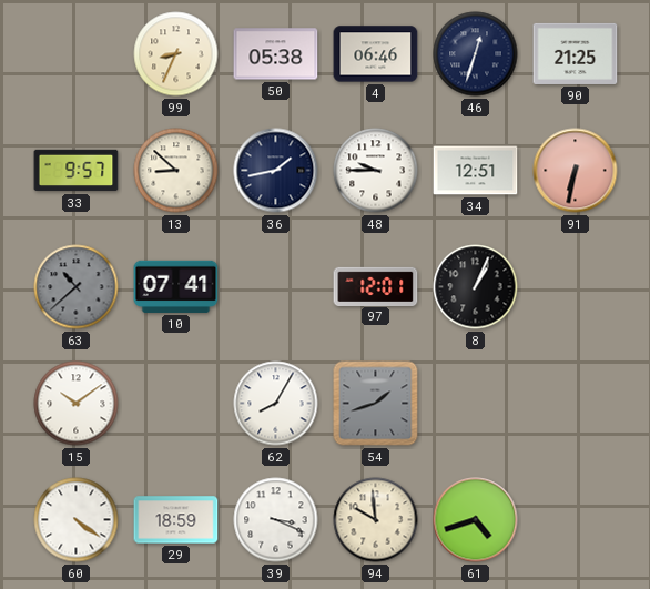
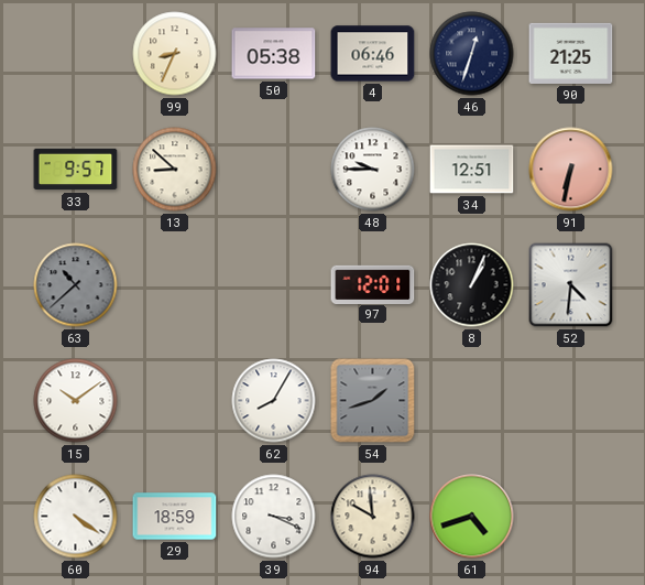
36: 1:43 -> none (276, 171)
10: 07:41 -> none (176, 286)
52: none -> 4:31 (571, 285)
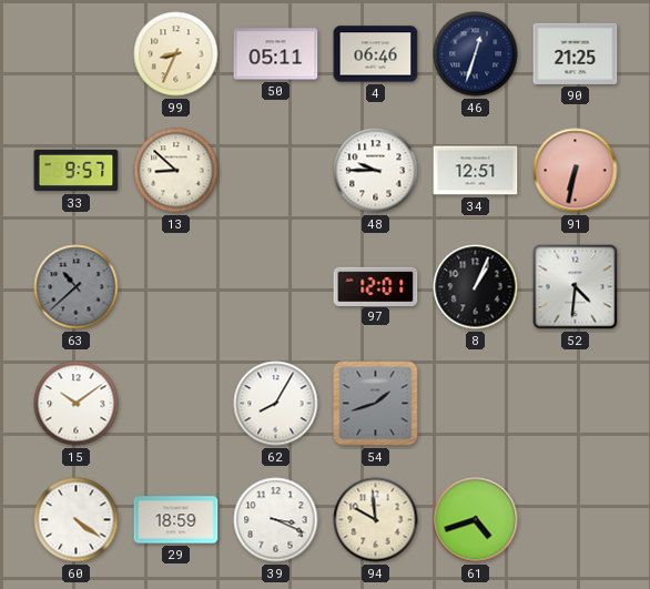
50: 05:38 -> 05:11 (276, 54)
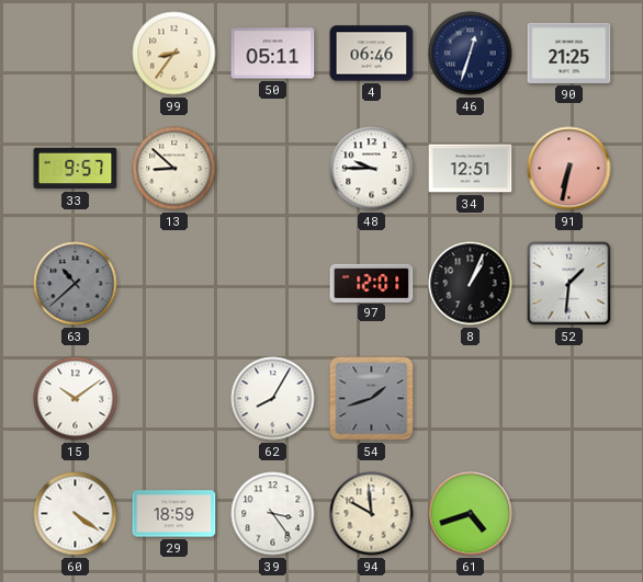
99: 8:34 -> 8:36 (174, 54)
52: 4:31 -> 1:31 (569, 284)
39: 3:19 -> 3:24 (273, 514)
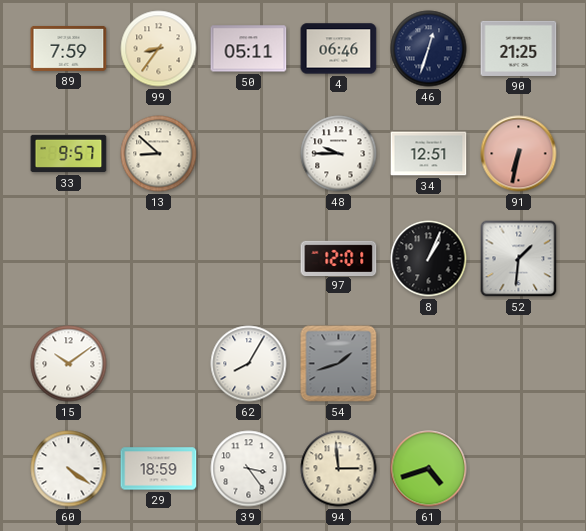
89: none -> 7:59 (69, 48)
63: 10:38 -> none (76, 284)
94: 9:59 -> 2:59 (339, 469)
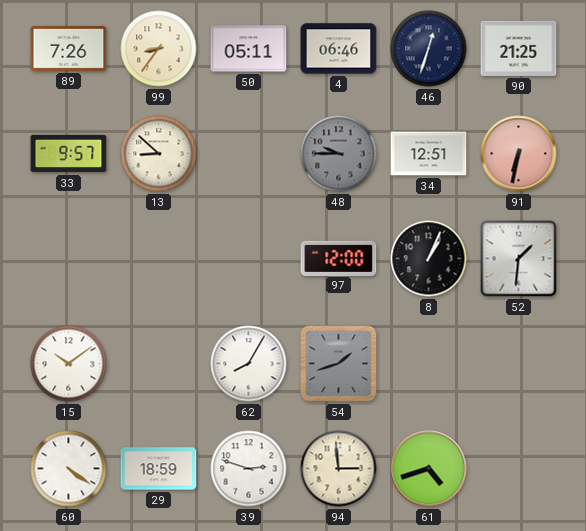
89: 7:59 -> 7:26 (69, 48)
48 dial: white -> grey (339, 154)
97: 12:01 -> 12:00 (339, 258)
39: 3:24 -> 2:48 (249, 469)
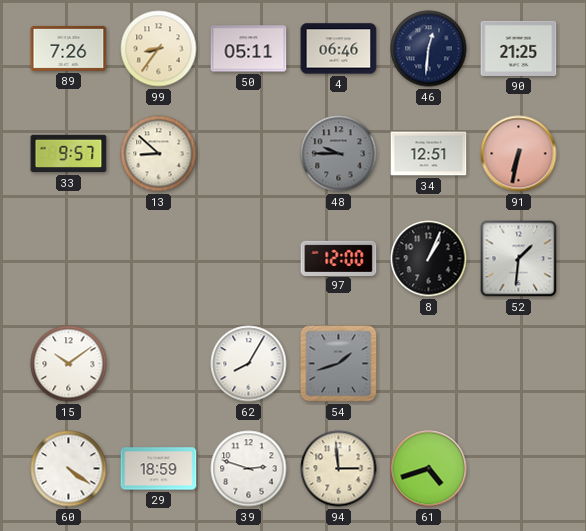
46: 12:33 -> 12:31 (429, 49)
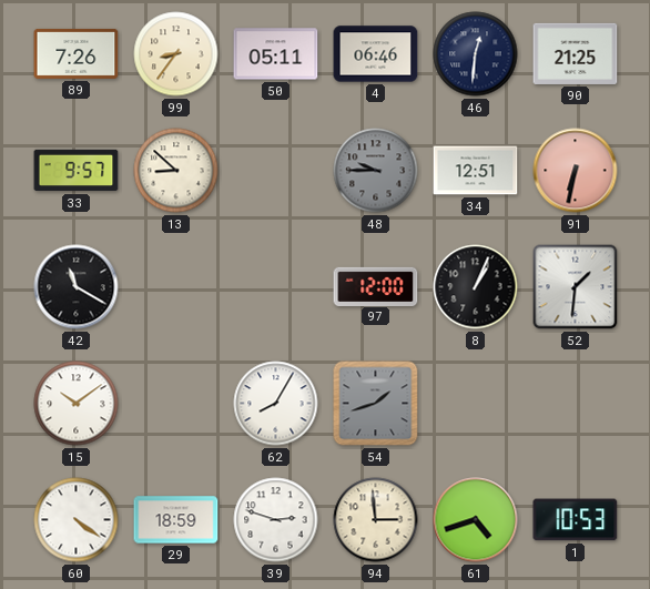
42: none -> 11:20 (77, 287)
1: none -> 10:53 (576, 520)
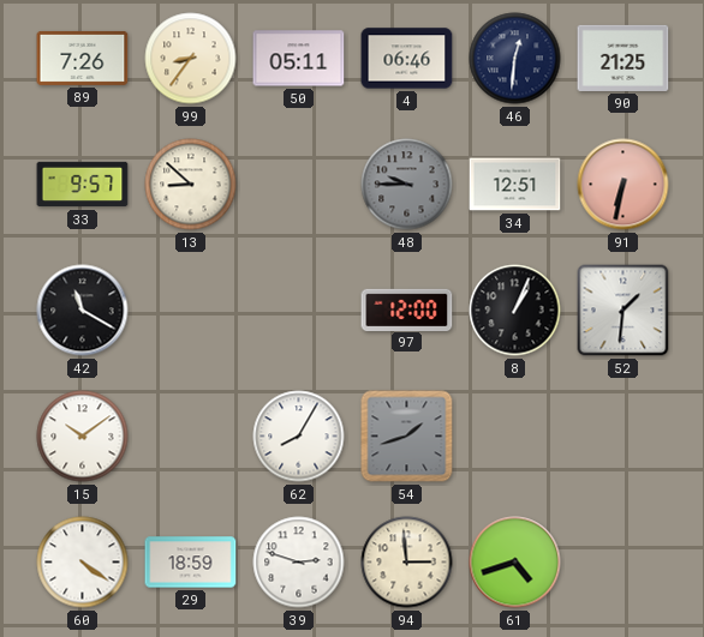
1: 10:53 -> none (576, 520)
